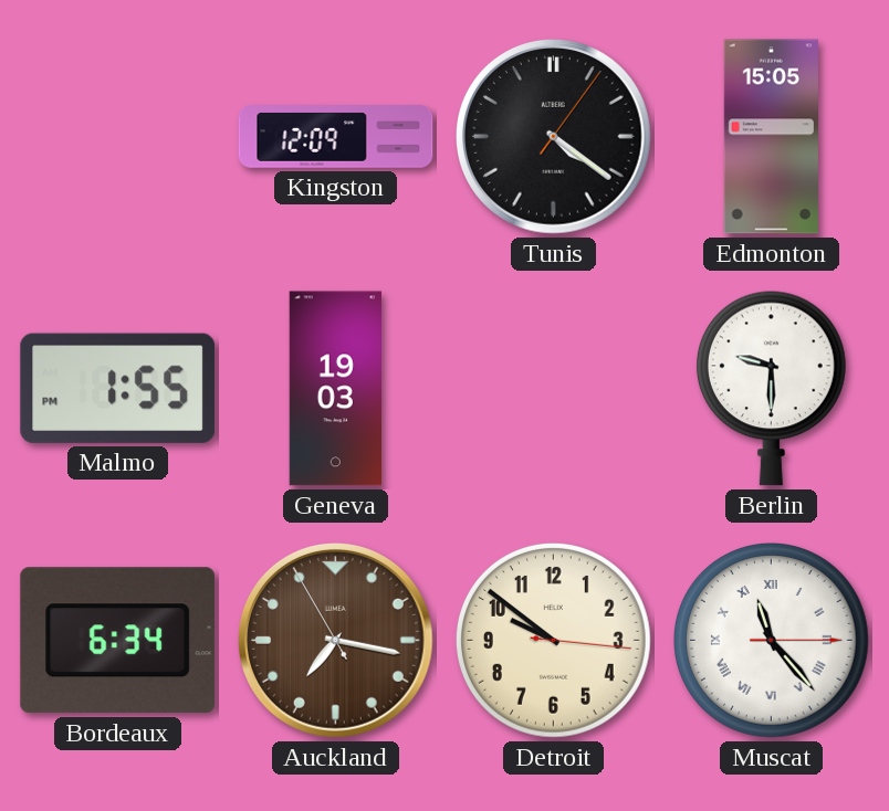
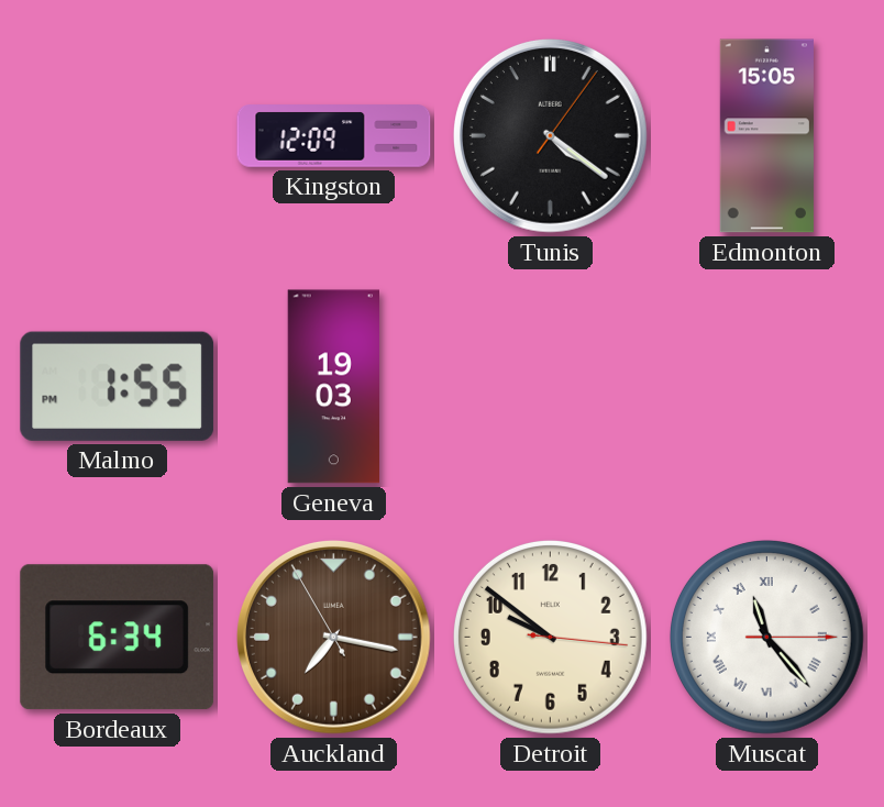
Berlin: 9:30 -> none (771, 388)
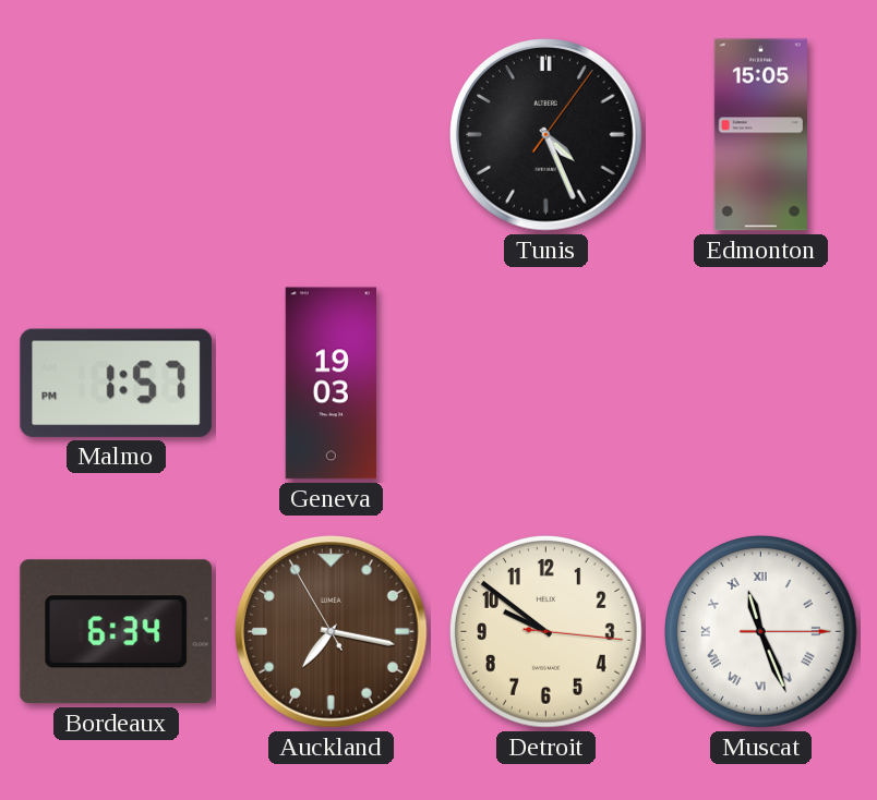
Kingston: 12:09 -> none (334, 136)
Tunis: 4:21 -> 4:26 (546, 135)
Malmo: 1:55 -> 1:57 (117, 383)
Muscat: 11:23 -> 11:26 (760, 631)
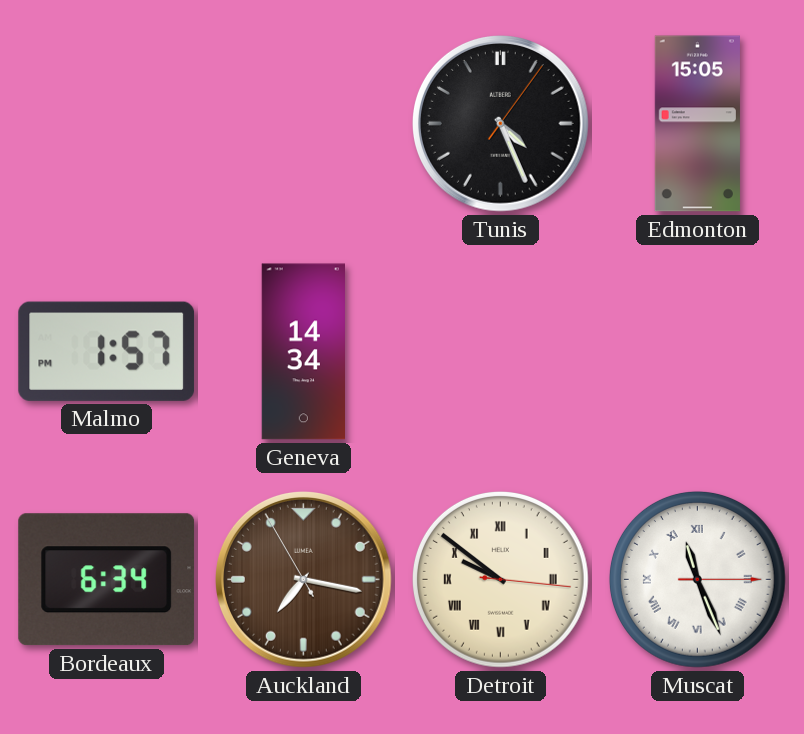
Geneva: 19:03 -> 14:34 (303, 352)
Detroit numerals: Arabic -> Roman (500, 579)
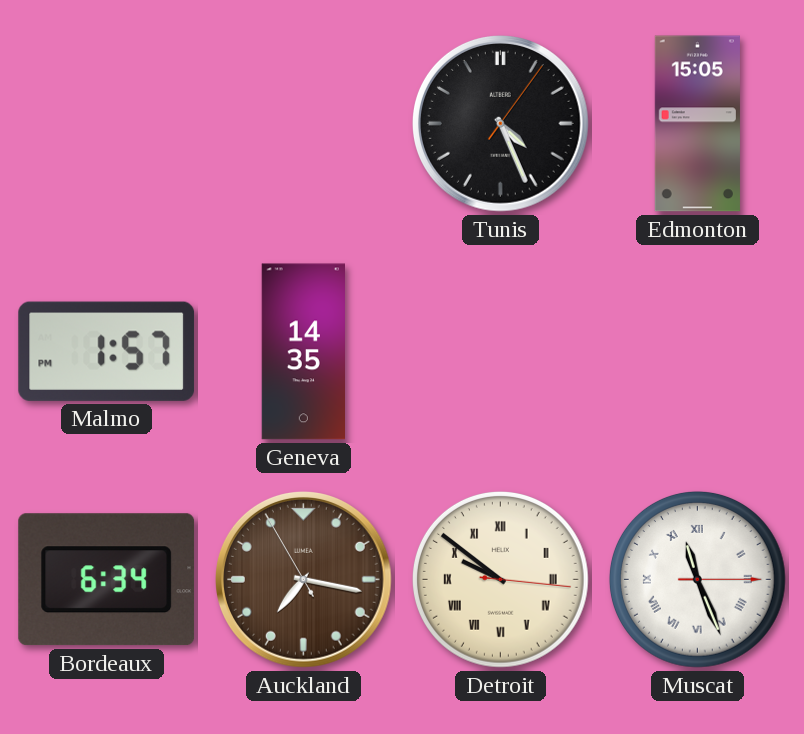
Geneva: 14:34 -> 14:35 (303, 352)
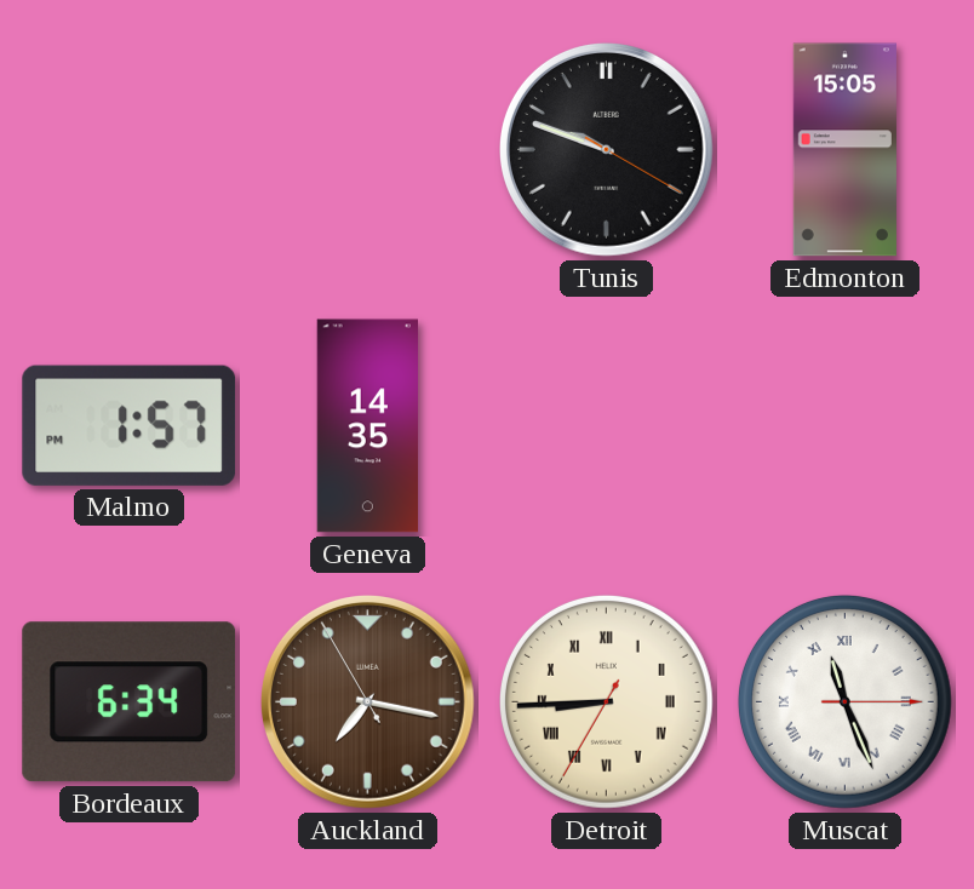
Tunis: 4:26 -> 9:48 (607, 150)
Detroit: 9:51 -> 8:44 (606, 701)
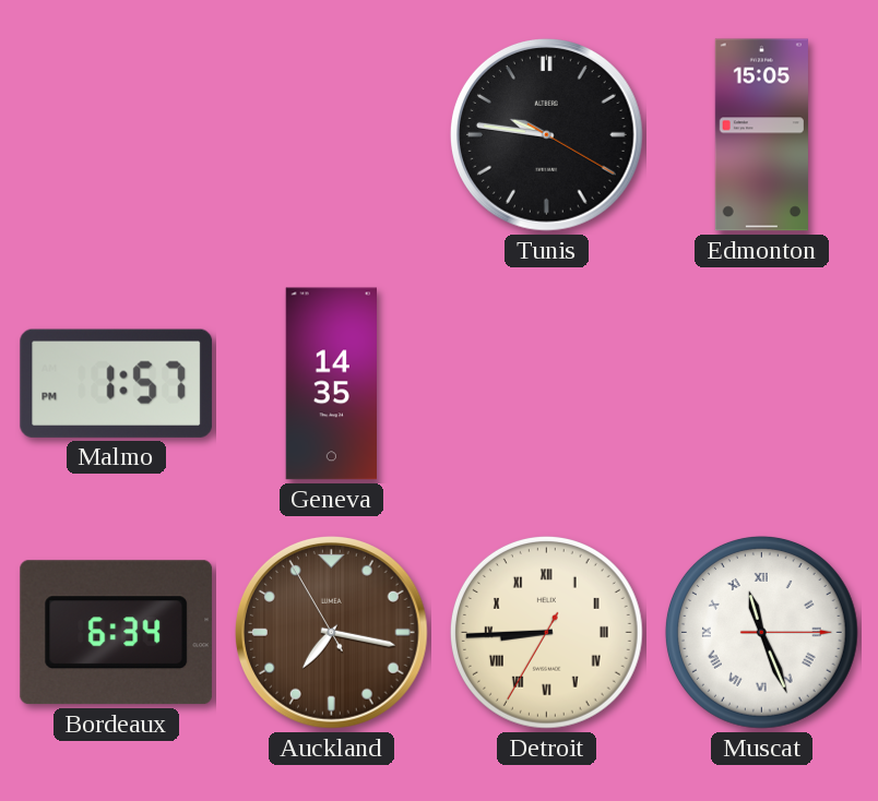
Tunis: 9:48 -> 9:46 (547, 135)
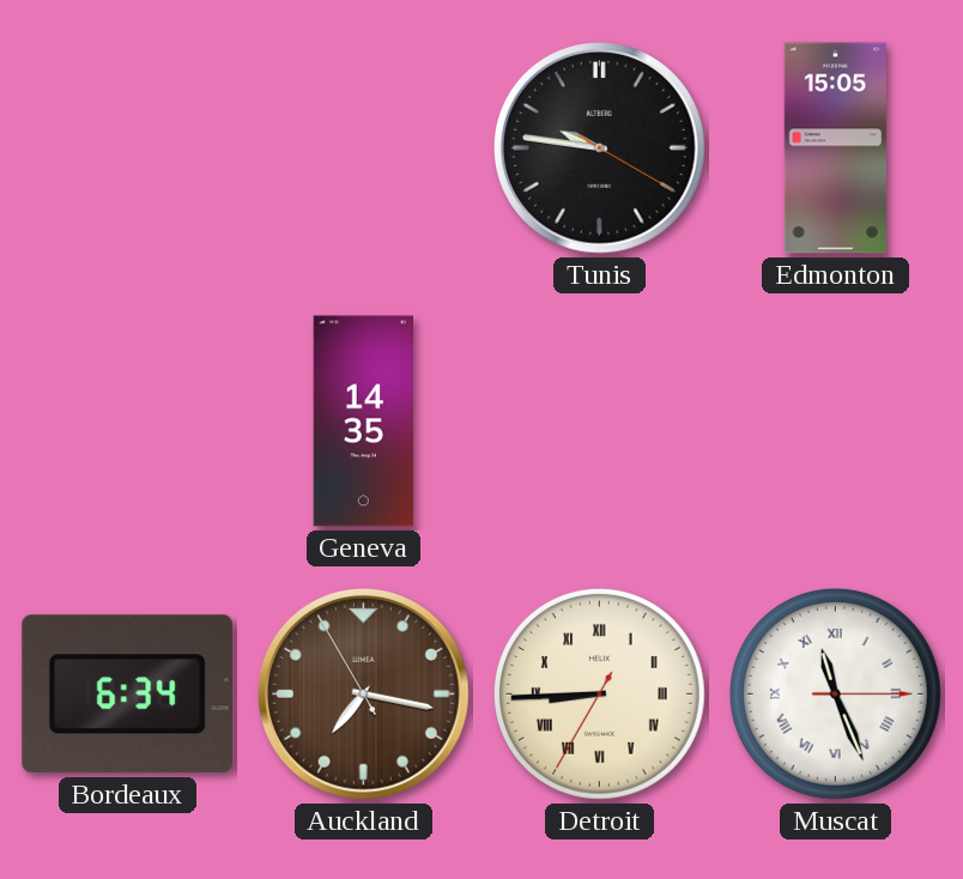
Malmo: 1:57 -> none (117, 383)
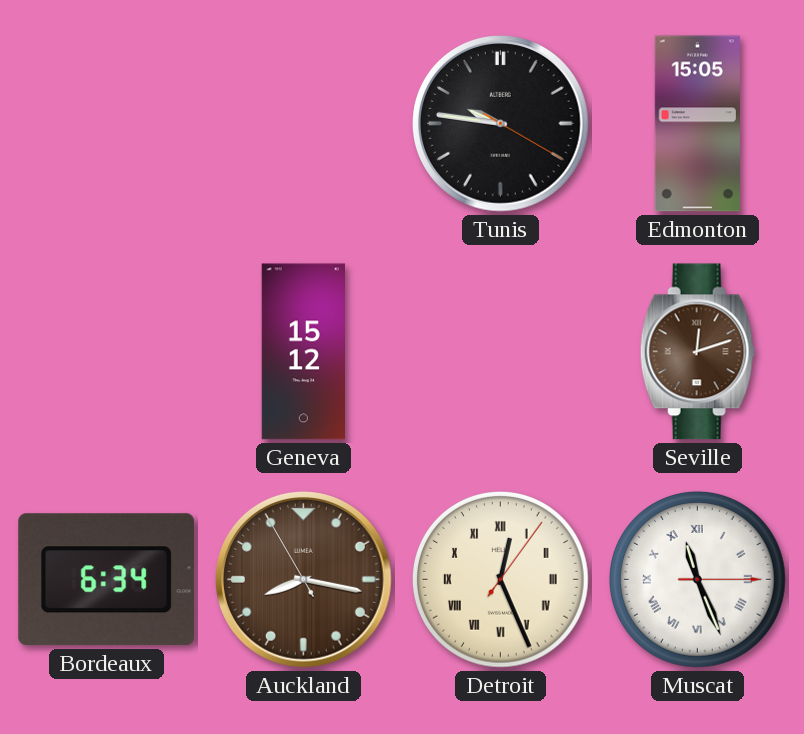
Geneva: 14:35 -> 15:12 (303, 352)
Seville: none -> 12:12 (697, 352)
Auckland: 7:16 -> 8:16 (304, 580)
Detroit: 8:44 -> 12:26 (500, 579)
